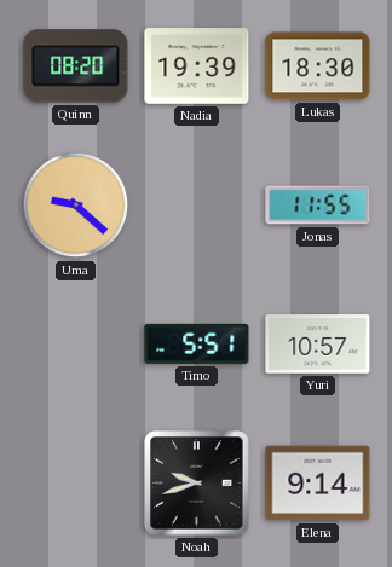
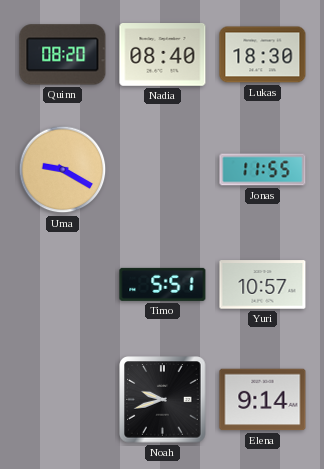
Nadia: 19:39 -> 08:40 (163, 55)
Uma: 9:22 -> 9:20 (63, 170)
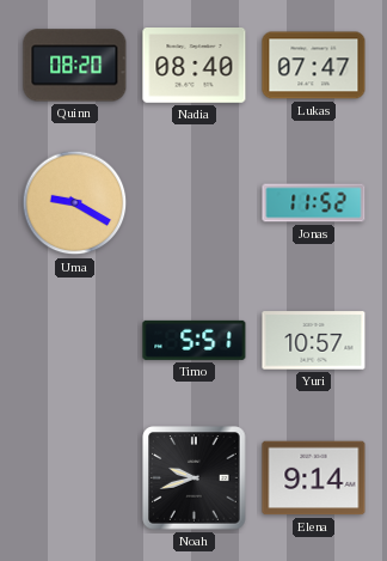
Lukas: 18:30 -> 07:47 (314, 66)
Jonas: 11:55 -> 11:52 (314, 203)
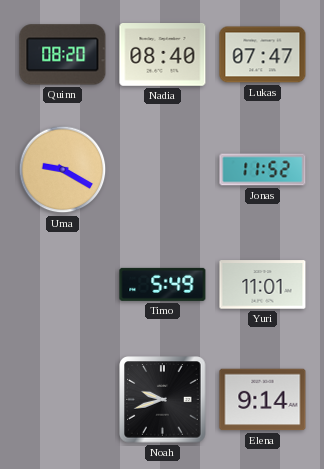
Timo: 5:51 -> 5:49 (163, 284)
Yuri: 10:57 -> 11:01 (263, 285)
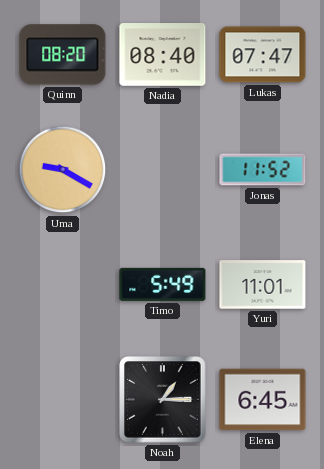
Noah: 9:42 -> 1:15 (163, 400)
Elena: 9:14 -> 6:45 (263, 400)
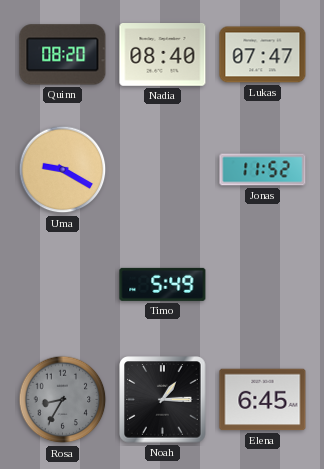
Yuri: 11:01 -> none (263, 285)
Rosa: none -> 8:35 (63, 400)
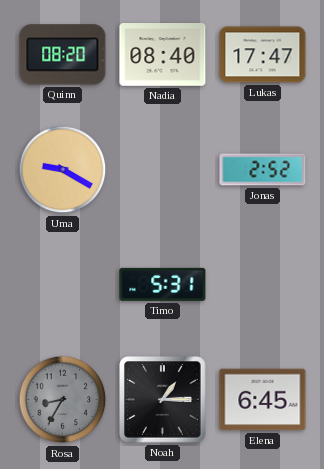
Lukas: 07:47 -> 17:47 (263, 55)
Jonas: 11:52 -> 2:52 (263, 170)
Timo: 5:49 -> 5:31 (163, 284)
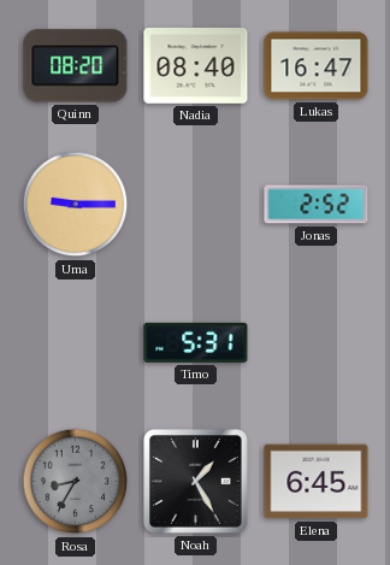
Lukas: 17:47 -> 16:47 (317, 66)
Uma: 9:20 -> 9:15 (76, 205)
Noah: 1:15 -> 1:25 (196, 482)
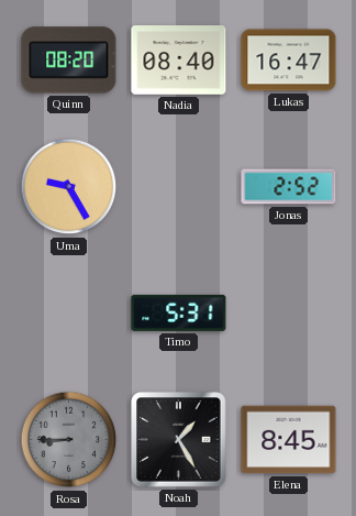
Uma: 9:15 -> 9:25 (69, 187)
Rosa: 8:35 -> 8:45 (69, 440)
Elena: 6:45 -> 8:45 (289, 440)
